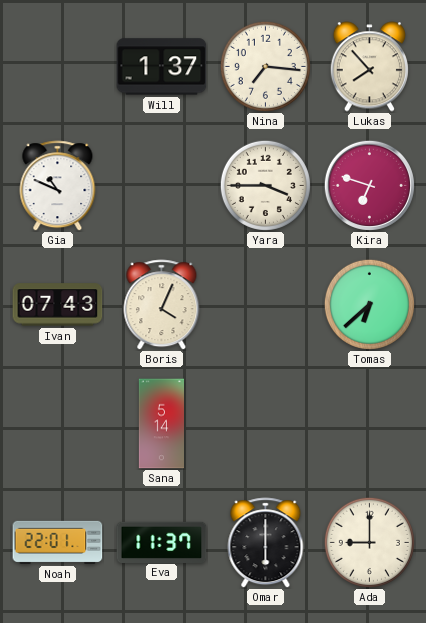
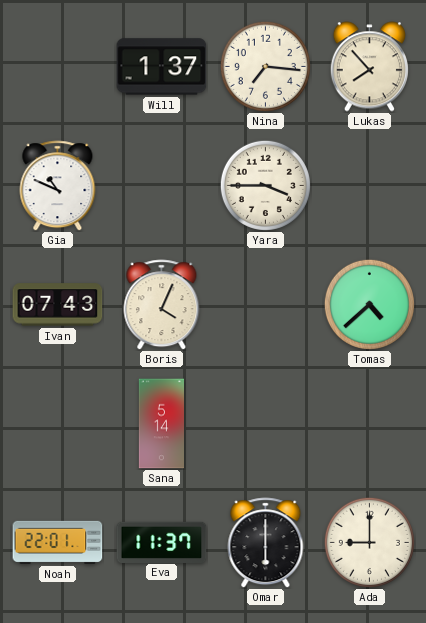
Kira: 6:48 -> none (369, 185)
Tomas: 6:38 -> 4:38 (369, 304)
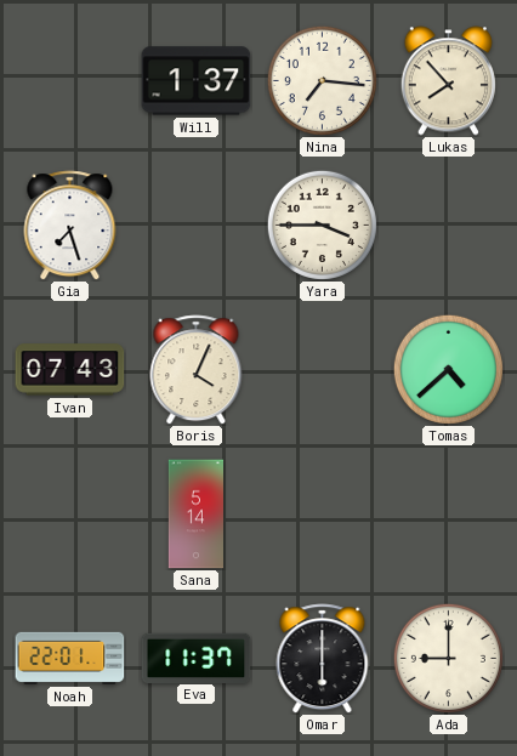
Gia: 10:49 -> 7:27 (70, 226)
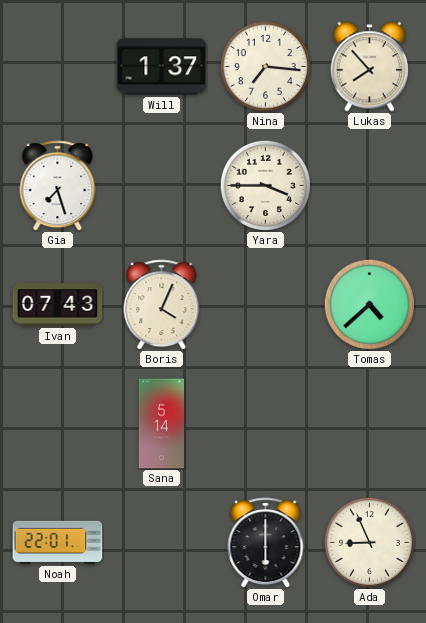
Eva: 11:37 -> none (197, 658)
Ada: 9:00 -> 8:56 (369, 542)
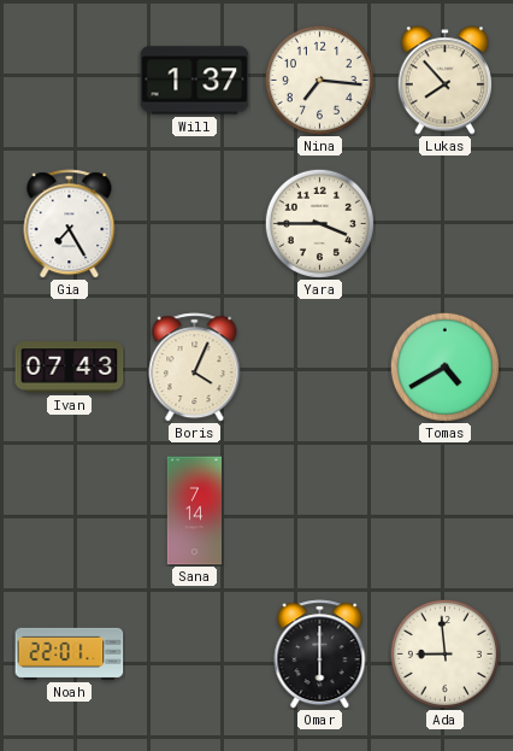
Gia: 7:27 -> 7:25 (70, 224)
Tomas: 4:38 -> 4:40 (444, 366)
Sana: 5:14 -> 7:14 (194, 511)
Ada: 8:56 -> 8:59 (444, 653)
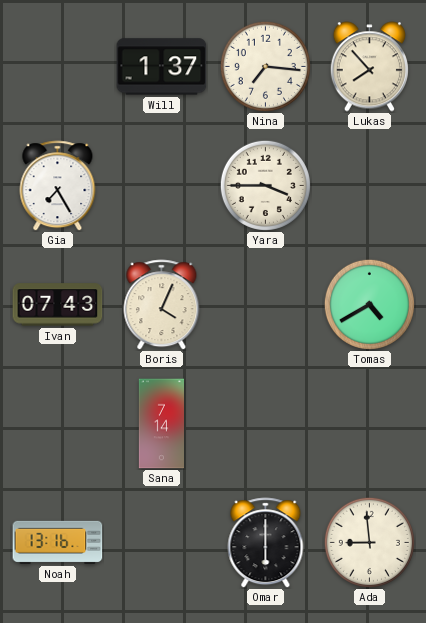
Noah: 22:01 -> 13:16 (58, 542)
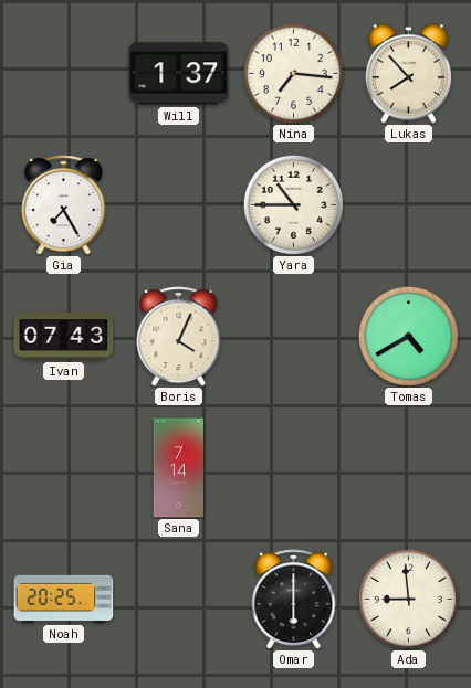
Yara: 3:45 -> 10:45 (293, 204)
Noah: 13:16 -> 20:25 (64, 599)
